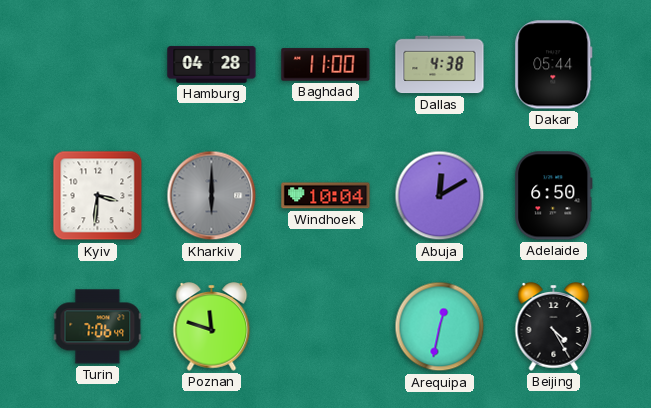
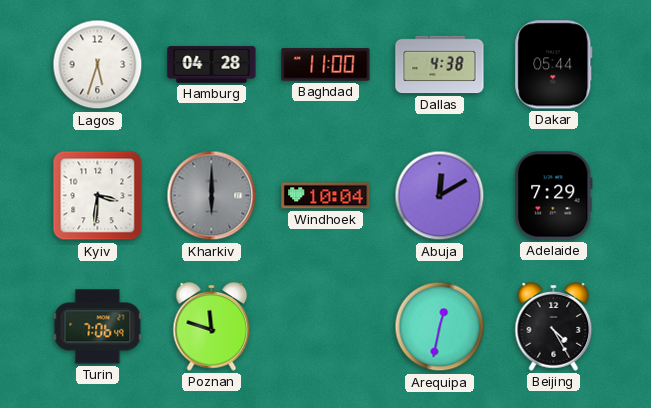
Lagos: none -> 5:33 (98, 65)
Adelaide: 6:50 -> 7:29 (554, 196)
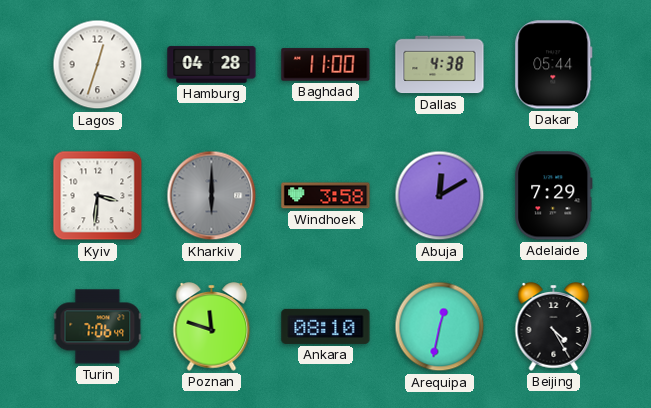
Lagos: 5:33 -> 12:33 (98, 65)
Windhoek: 10:04 -> 3:58 (326, 196)
Ankara: none -> 08:10 (326, 326)
